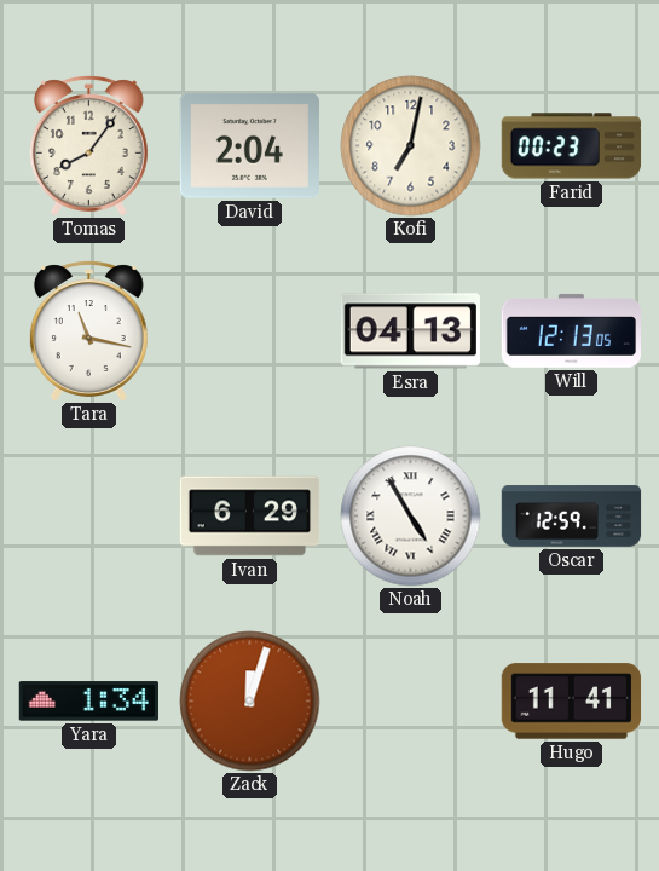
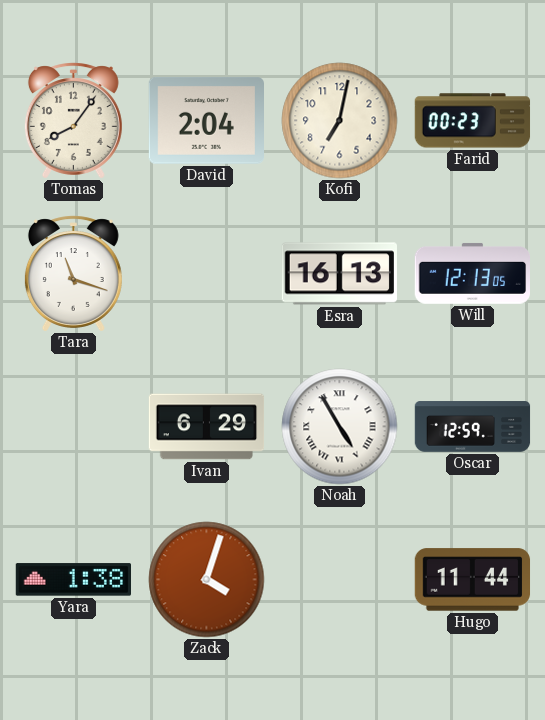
Tara: 11:17 -> 11:18 (73, 274)
Esra: 04:13 -> 16:13 (339, 274)
Yara: 1:34 -> 1:38 (73, 580)
Zack: 12:03 -> 4:03 (207, 580)
Hugo: 11:41 -> 11:44 (473, 580)
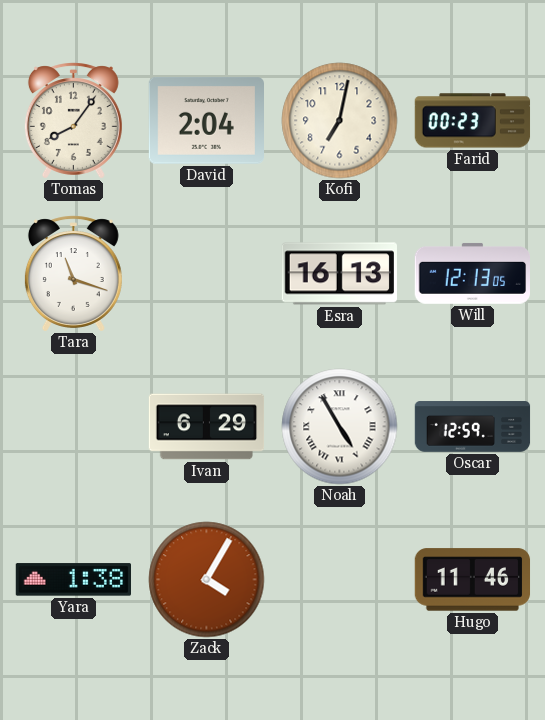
Zack: 4:03 -> 4:05 (207, 580)
Hugo: 11:44 -> 11:46 (473, 580)
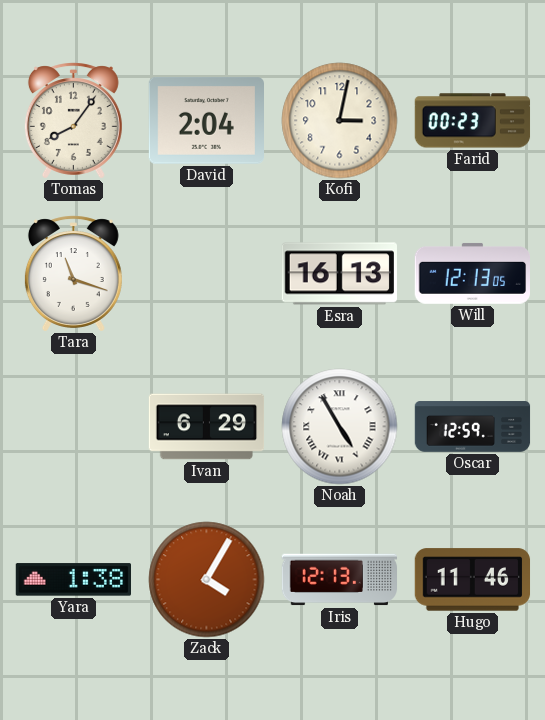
Kofi: 7:02 -> 3:02 (340, 121)
Iris: none -> 12:13 (340, 580)
